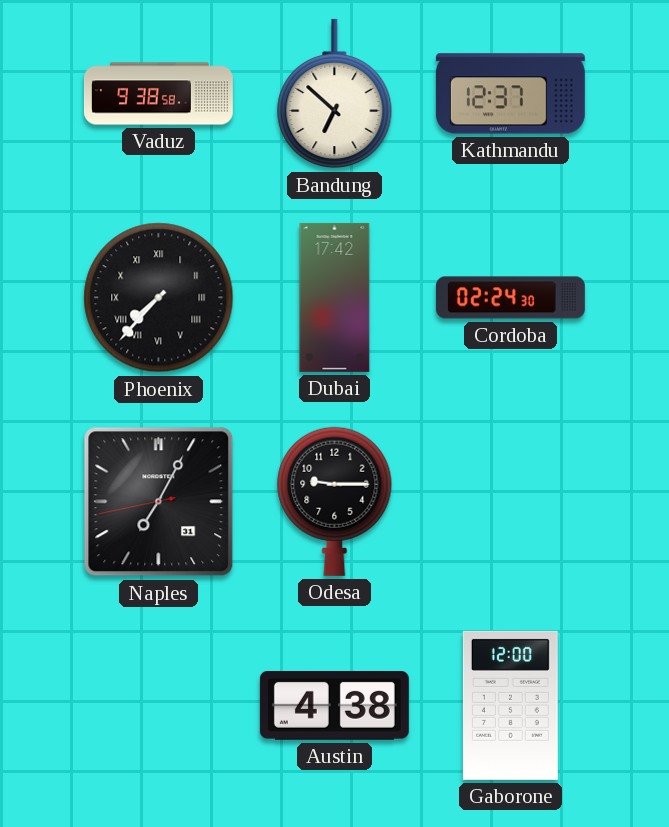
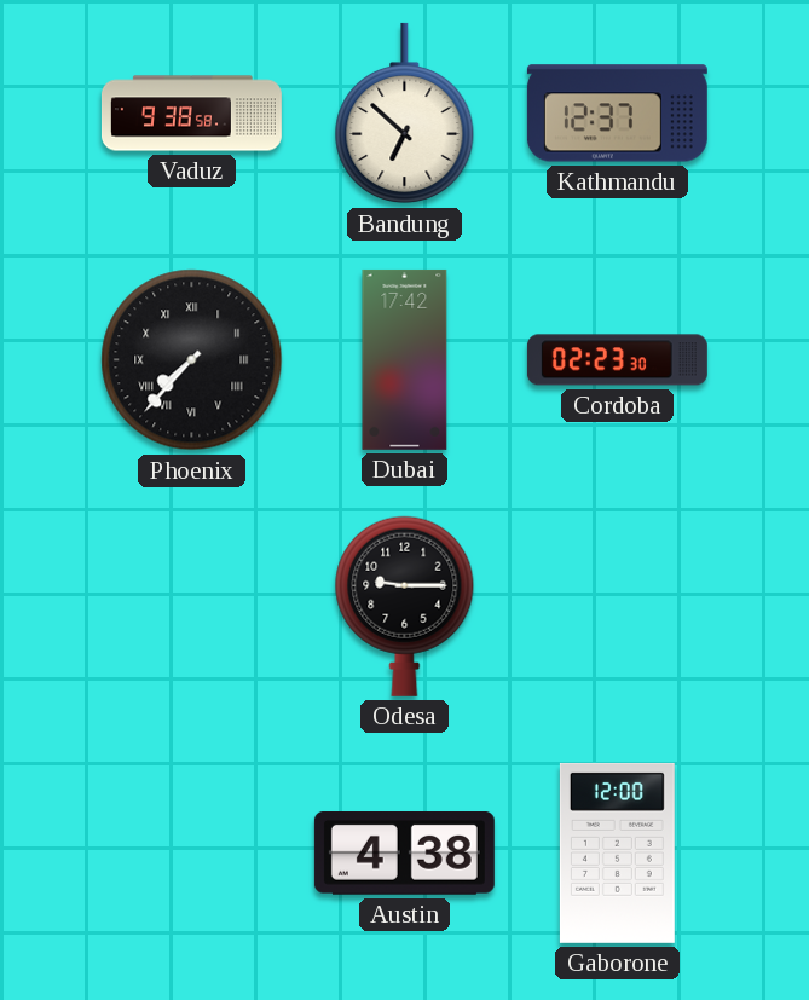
Cordoba: 02:24 -> 02:23 (617, 360)
Naples: 7:04 -> none (159, 502)
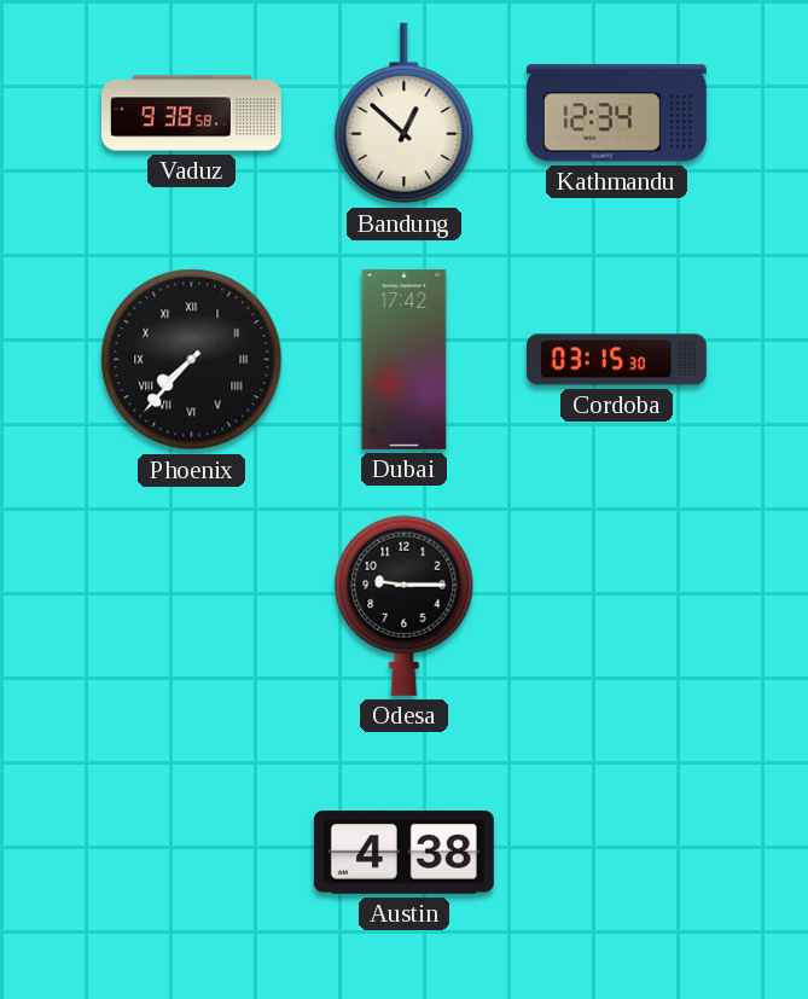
Bandung: 6:52 -> 12:52 (405, 114)
Kathmandu: 12:37 -> 12:34 (616, 114)
Cordoba: 02:23 -> 03:15 (616, 360)
Gaborone: 12:00 -> none (617, 852)
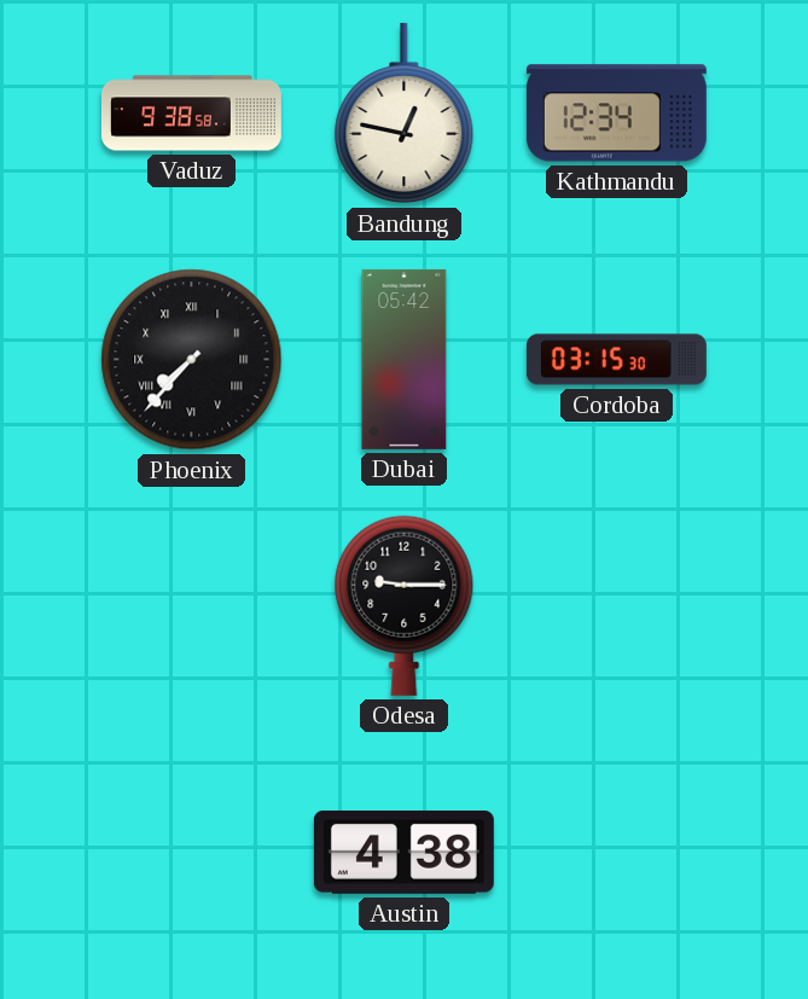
Bandung: 12:52 -> 12:47 (405, 114)
Dubai: 17:42 -> 05:42 (405, 359)
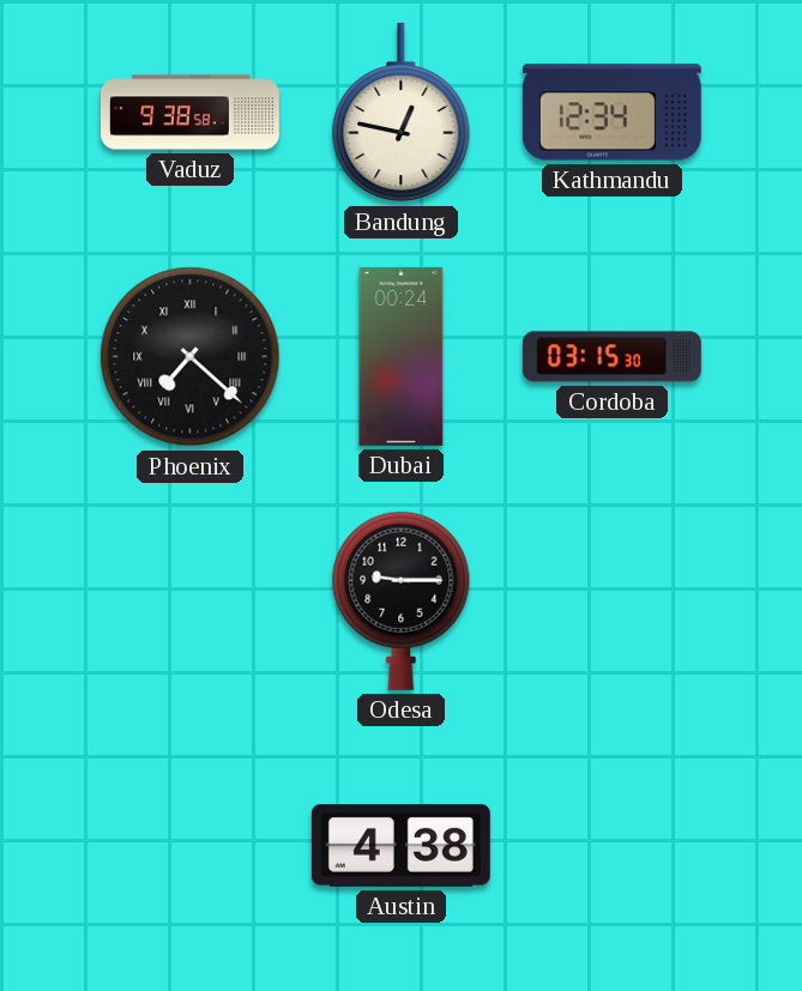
Phoenix: 7:37 -> 7:22 (191, 357)
Dubai: 05:42 -> 00:24 (402, 356)
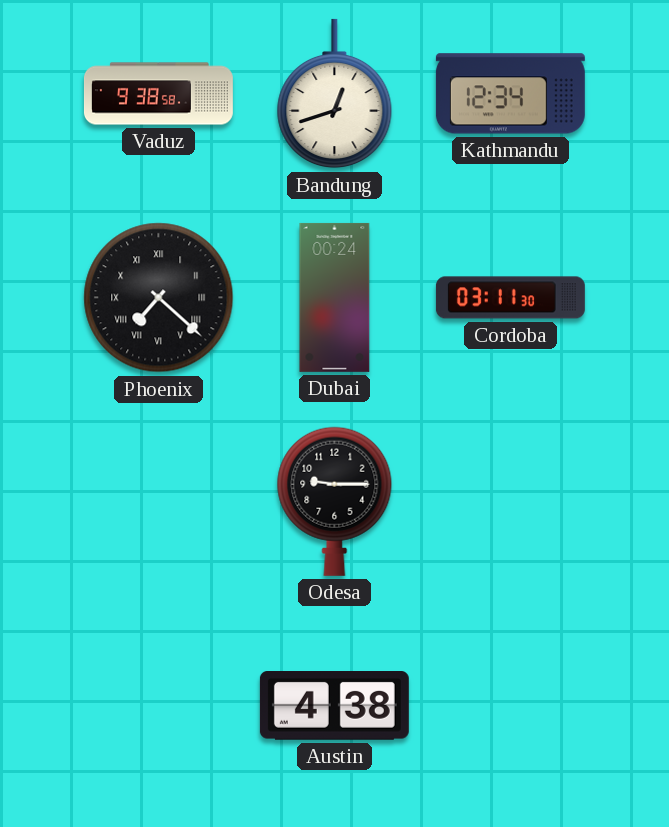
Bandung: 12:47 -> 12:42 (335, 94)
Cordoba: 03:15 -> 03:11 (510, 298)
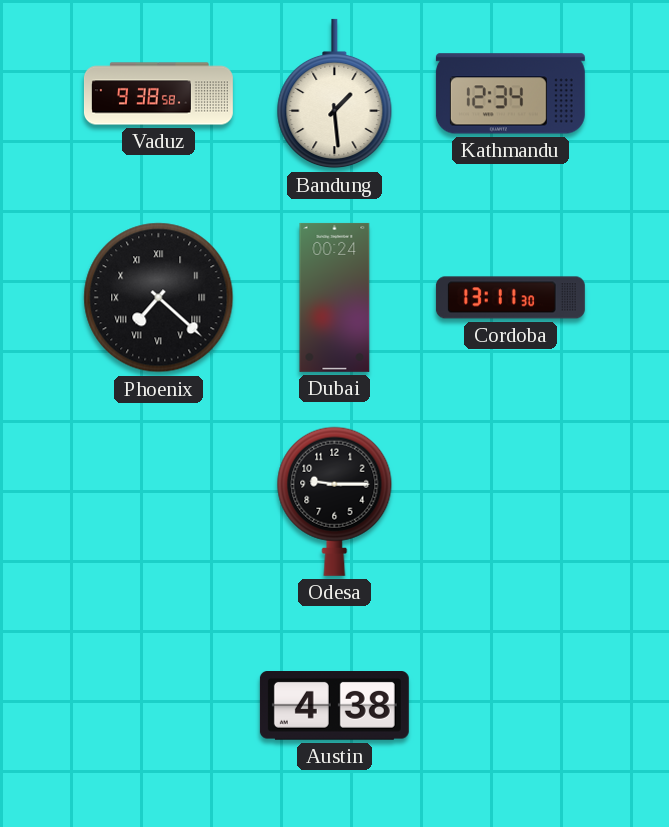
Bandung: 12:42 -> 1:29 (335, 94)
Cordoba: 03:11 -> 13:11 (510, 298)
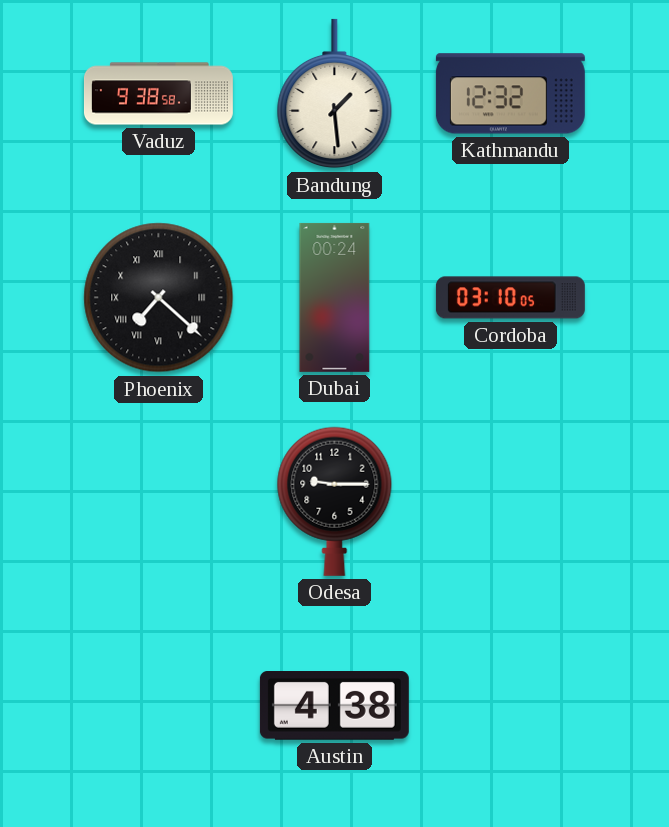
Kathmandu: 12:34 -> 12:32 (510, 94)
Cordoba: 13:11 -> 03:10 (510, 298)
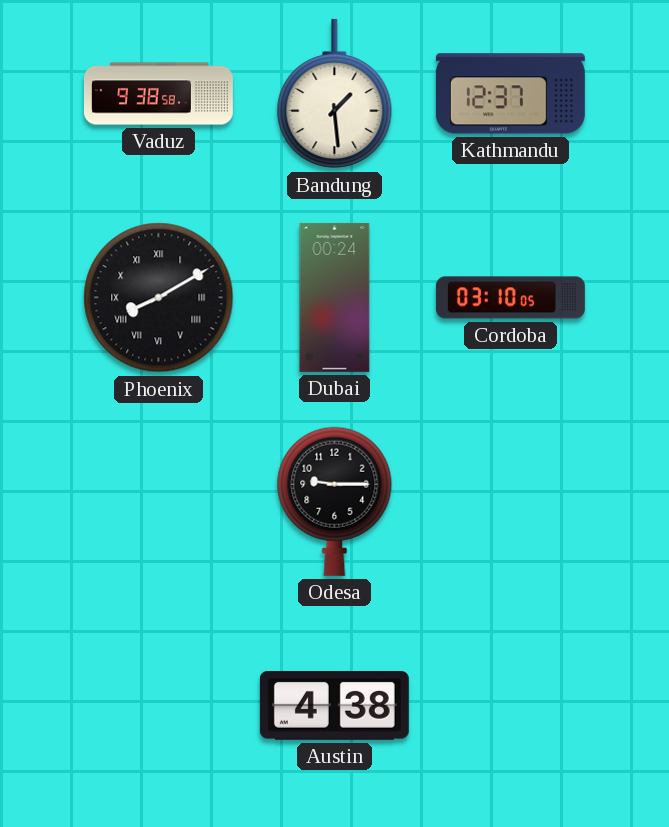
Kathmandu: 12:32 -> 12:37 (510, 94)
Phoenix: 7:22 -> 8:10 (159, 298)
